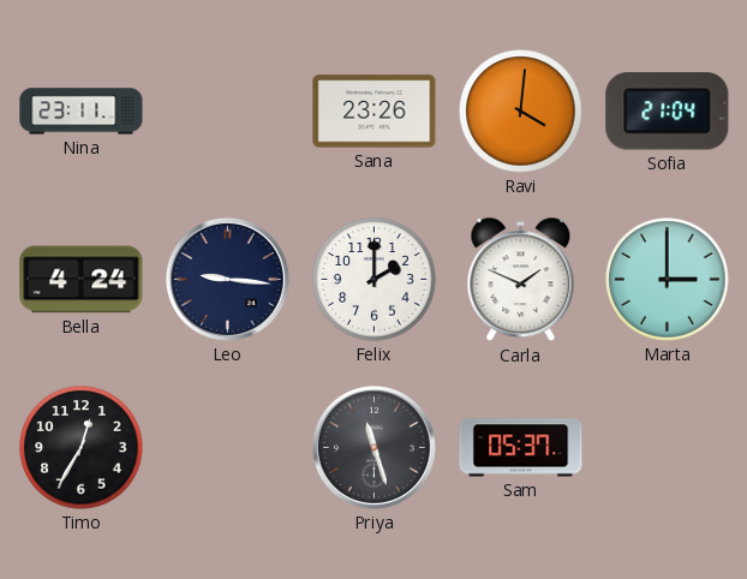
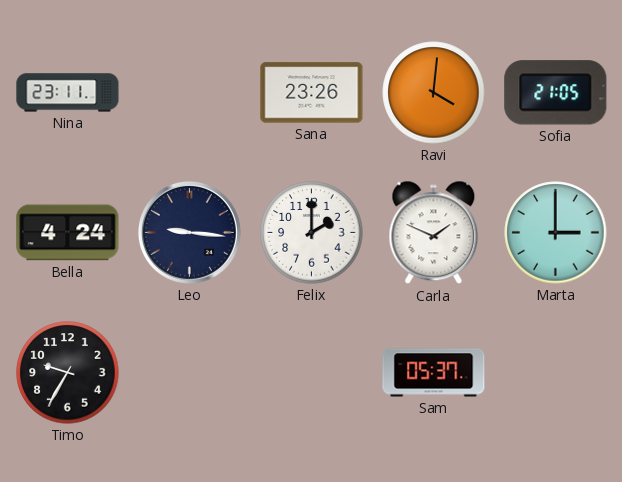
Sofia: 21:04 -> 21:05 (556, 93)
Timo: 12:35 -> 9:35 (68, 373)
Priya: 11:27 -> none (374, 447)
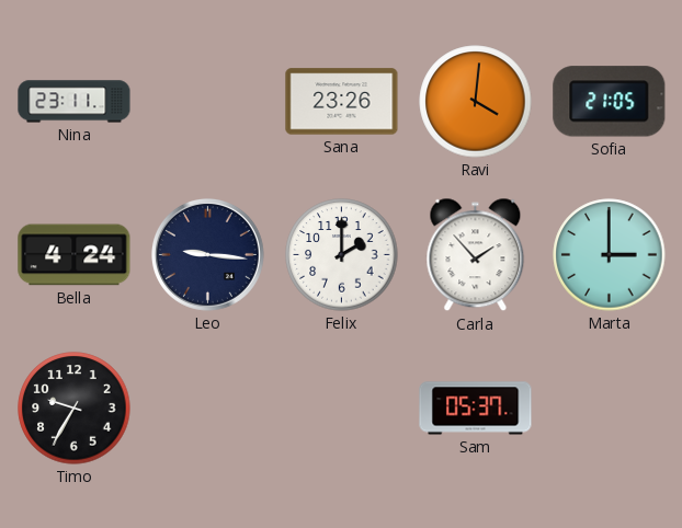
Carla: 1:49 -> 1:53 (476, 255)
